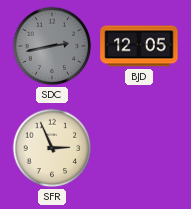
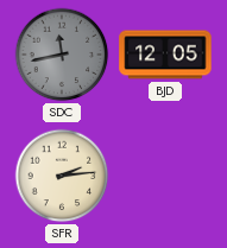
SDC: 2:43 -> 11:43 (62, 55)
SFR: 2:56 -> 2:14 (62, 176)
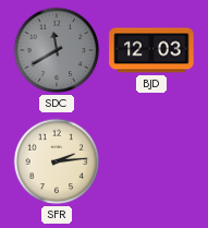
SDC: 11:43 -> 11:40 (57, 50)
BJD: 12:05 -> 12:03 (151, 50)
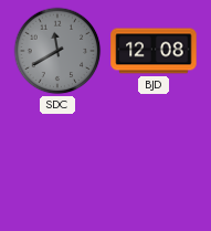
BJD: 12:03 -> 12:08 (154, 51)
SFR: 2:14 -> none (57, 161)
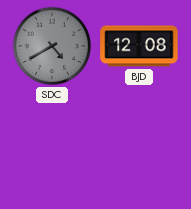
SDC: 11:40 -> 4:40 (52, 46)
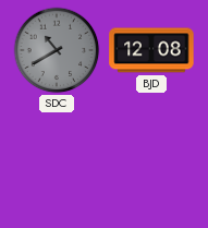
SDC: 4:40 -> 10:40 (57, 50)
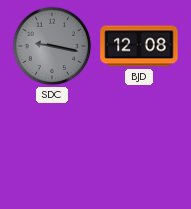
SDC: 10:40 -> 9:17 (52, 46)
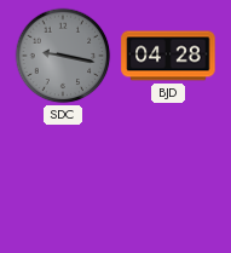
BJD: 12:08 -> 04:28 (168, 56)
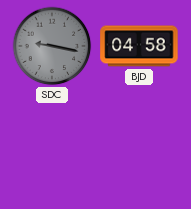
BJD: 04:28 -> 04:58 (139, 46)
